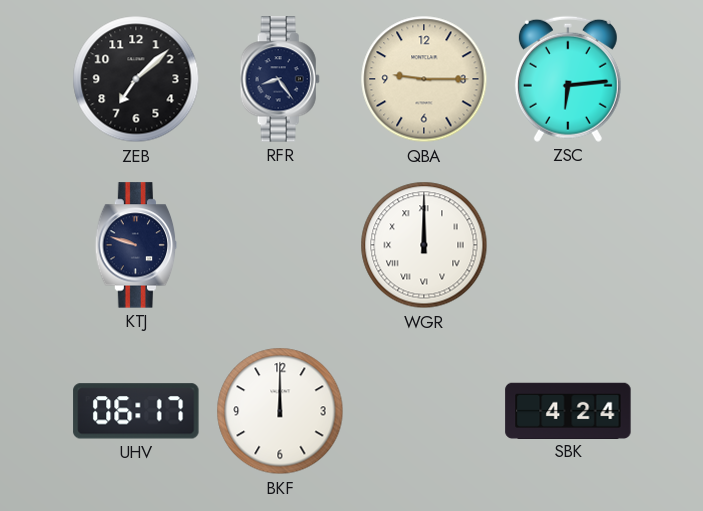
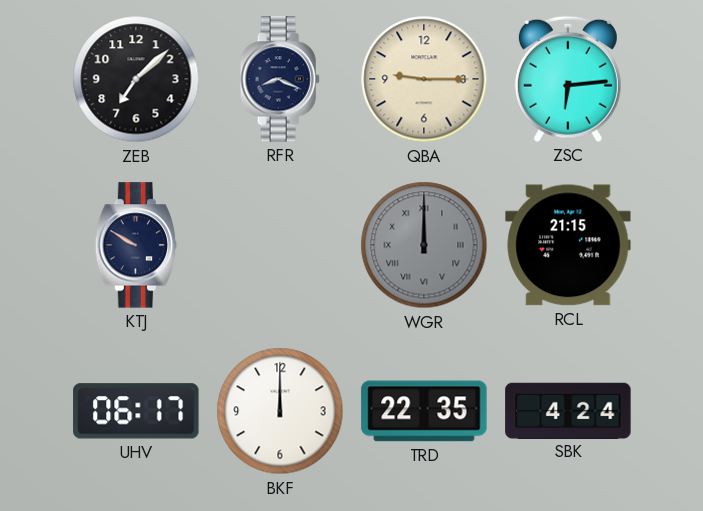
RFR: 8:24 -> 8:19 (280, 79)
KTJ: 9:48 -> 9:50 (136, 245)
WGR dial: white -> grey (424, 245)
RCL: none -> 21:15 (568, 245)
TRD: none -> 22:35 (424, 411)
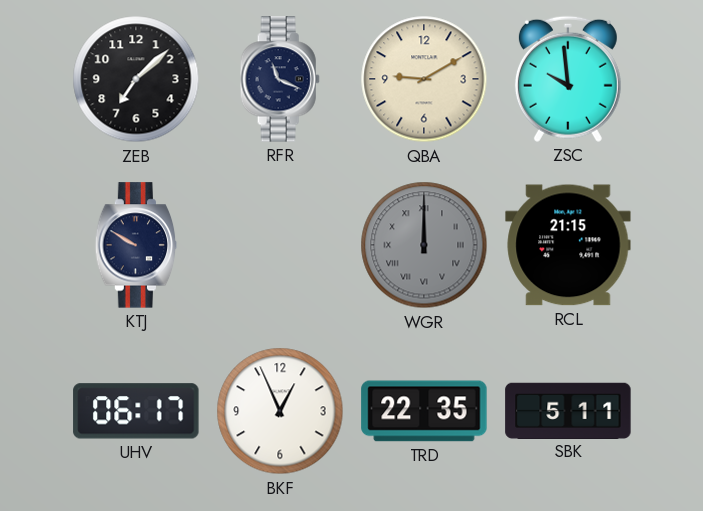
RFR: 8:19 -> 11:19 (280, 79)
QBA: 9:15 -> 9:10 (424, 79)
ZSC: 6:14 -> 9:59 (568, 79)
BKF: 12:00 -> 12:56 (280, 411)
SBK: 4:24 -> 5:11 (568, 410)
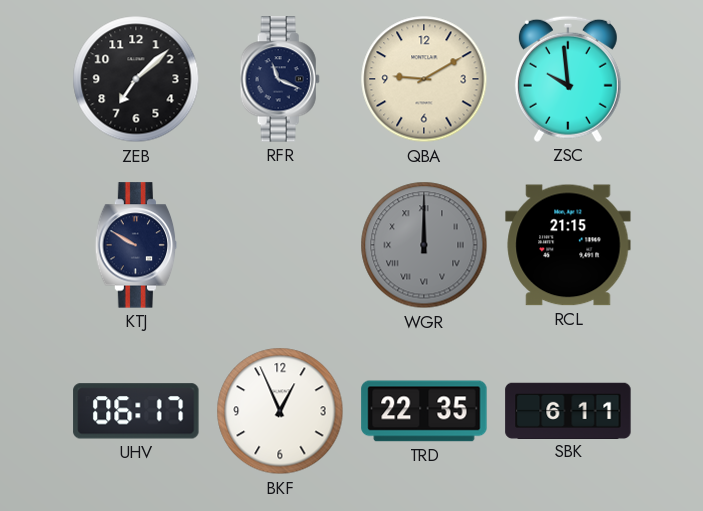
SBK: 5:11 -> 6:11 (568, 410)
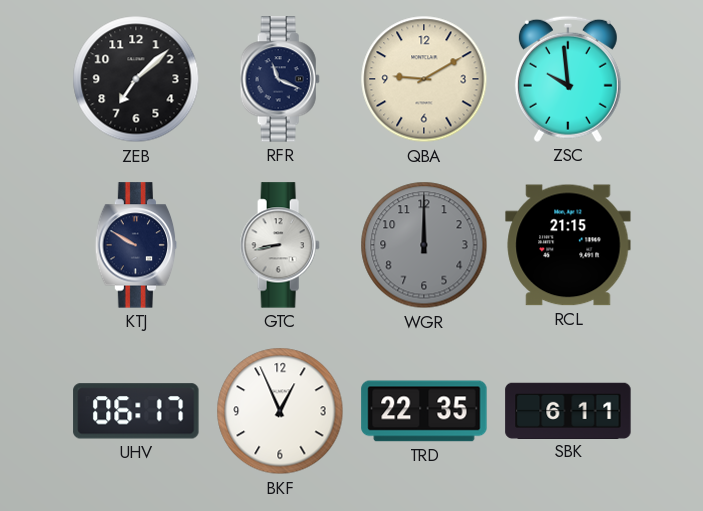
GTC: none -> 8:43 (280, 245)
WGR numerals: Roman -> Arabic (424, 245)
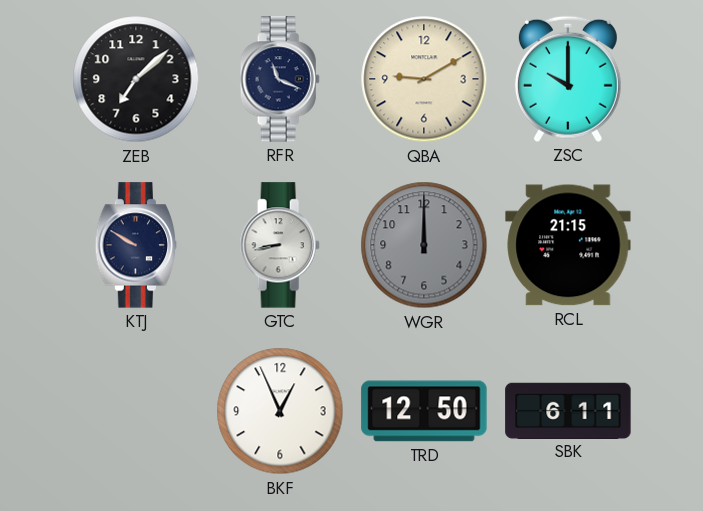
ZSC: 9:59 -> 10:00 (568, 79)
UHV: 06:17 -> none (136, 411)
TRD: 22:35 -> 12:50 (424, 411)
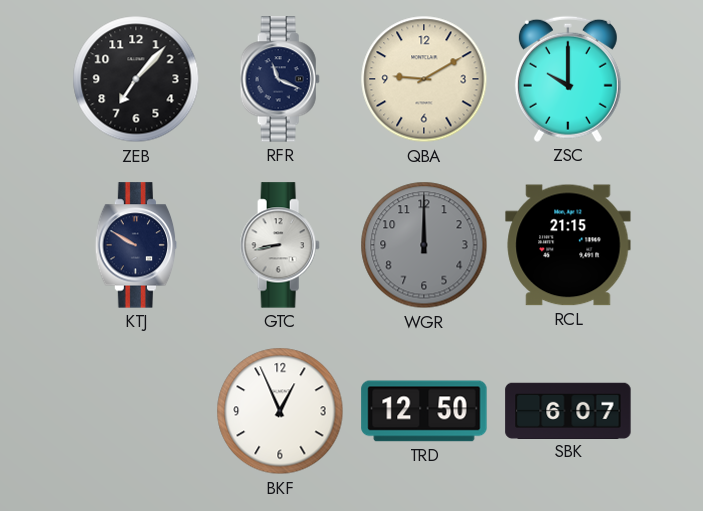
ZEB: 7:08 -> 7:07 (136, 79)
SBK: 6:11 -> 6:07 (568, 410)
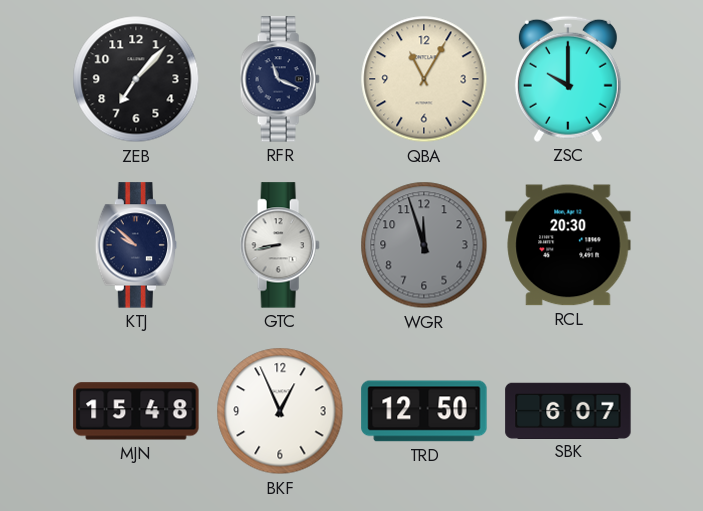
QBA: 9:10 -> 11:05 (424, 79)
KTJ: 9:50 -> 9:52 (136, 245)
WGR: 12:00 -> 11:57 (424, 245)
RCL: 21:15 -> 20:30 (568, 245)
MJN: none -> 15:48 (136, 411)
